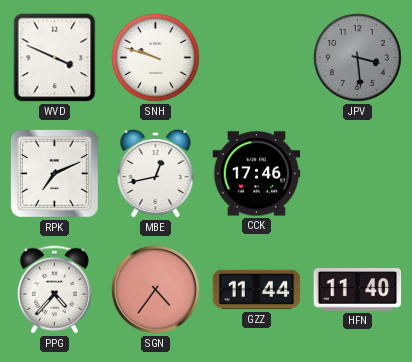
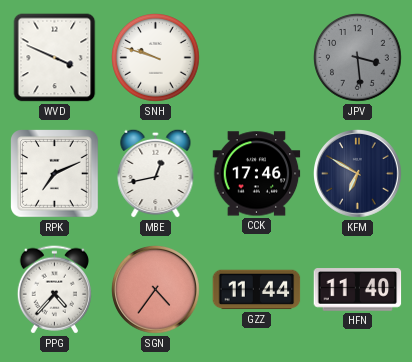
KFM: none -> 6:50 (358, 174)
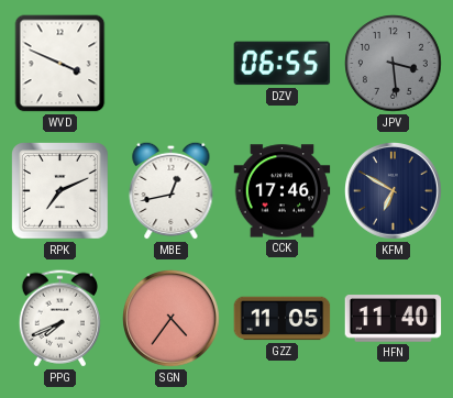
SNH: 9:48 -> none (156, 58)
DZV: none -> 06:55 (283, 64)
PPG: 4:37 -> 7:41 (59, 319)
GZZ: 11:44 -> 11:05 (283, 319)
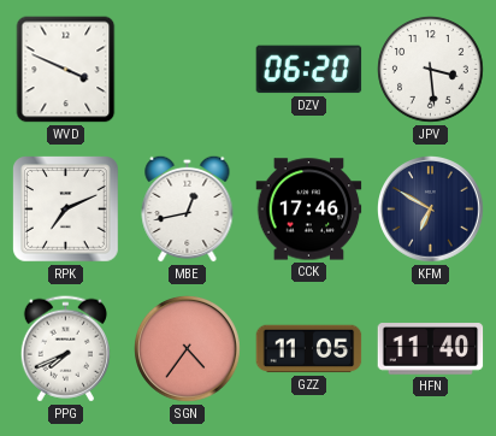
DZV: 06:55 -> 06:20 (309, 70)
JPV dial: grey -> white (431, 70)
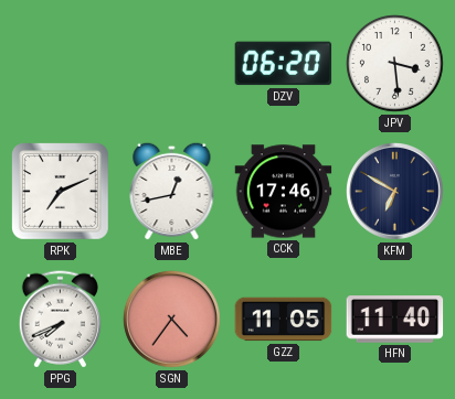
WVD: 3:49 -> none (66, 70)
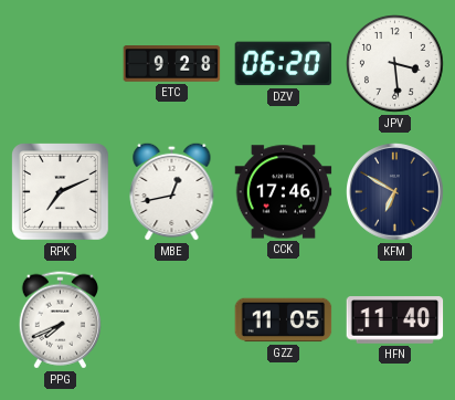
ETC: none -> 9:28 (172, 64)
SGN: 4:36 -> none (172, 320)
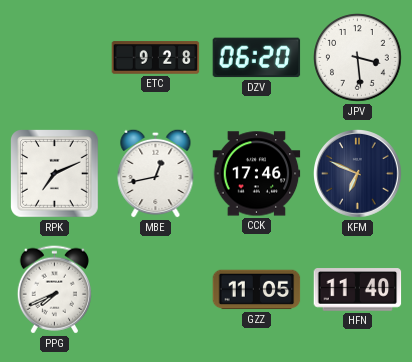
KFM: 6:50 -> 6:49 (358, 174)
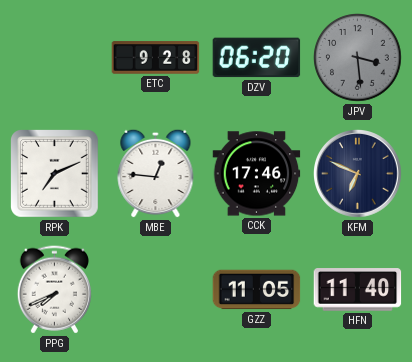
JPV dial: white -> grey (358, 58)
MBE: 12:43 -> 12:46 (156, 173)
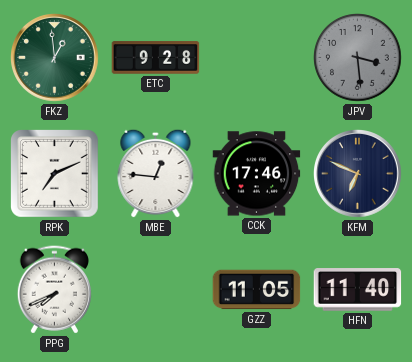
FKZ: none -> 12:59 (55, 58)
DZV: 06:20 -> none (257, 58)
